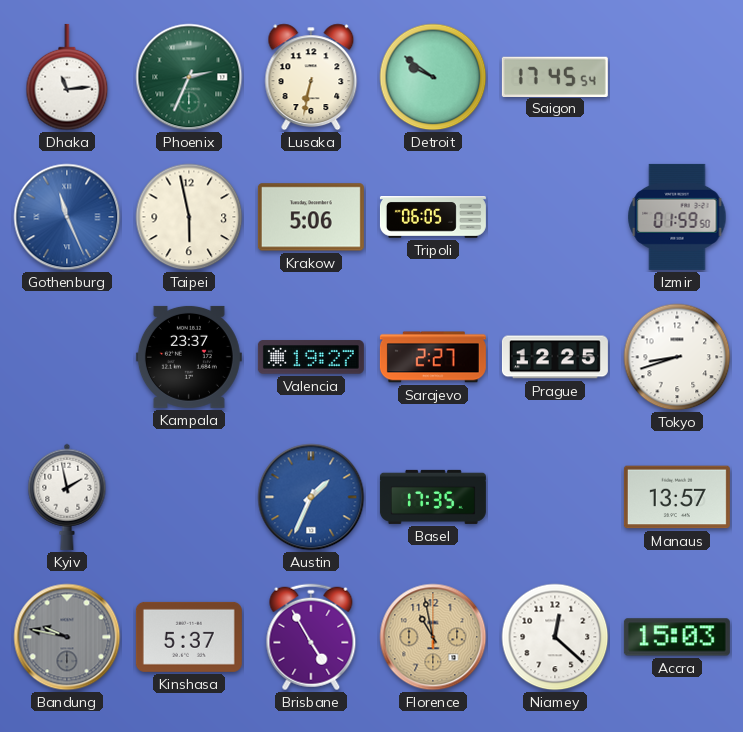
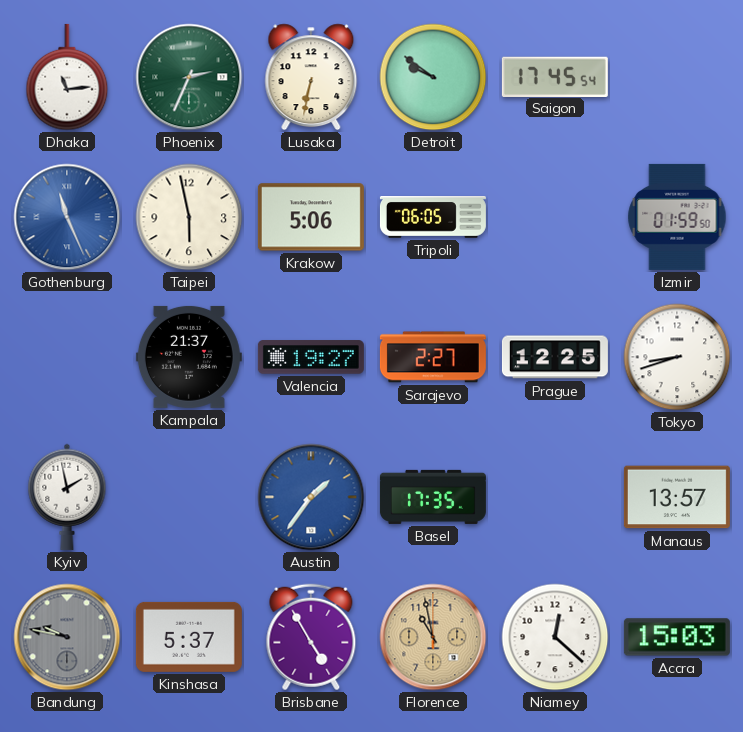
Kampala: 23:37 -> 21:37 (189, 357)
Austin: 1:34 -> 1:36 (311, 497)
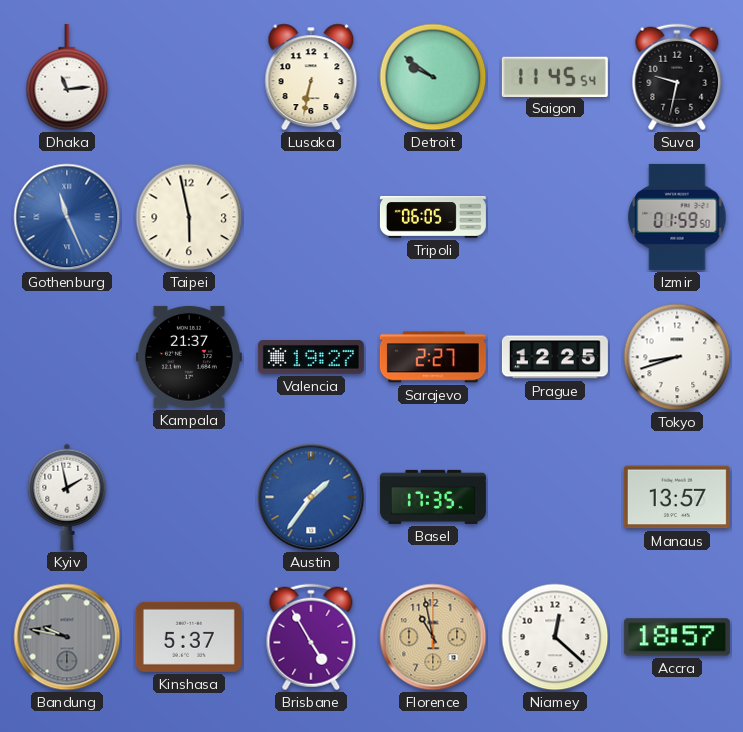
Phoenix: 2:34 -> none (189, 77)
Saigon: 17:45 -> 11:45 (555, 76)
Suva: none -> 9:32 (677, 77)
Krakow: 5:06 -> none (311, 217)
Accra: 15:03 -> 18:57 (677, 637)
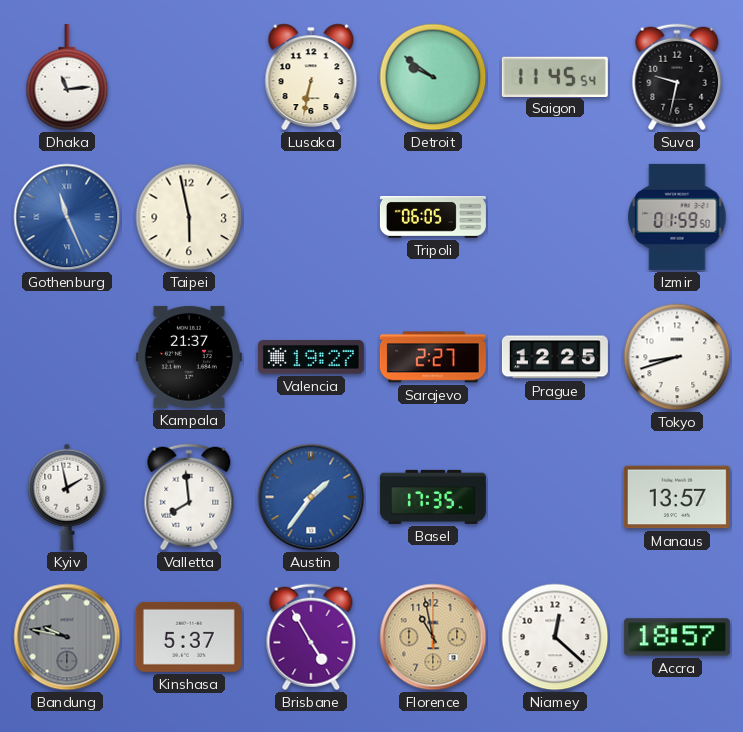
Valletta: none -> 7:59 (189, 497)
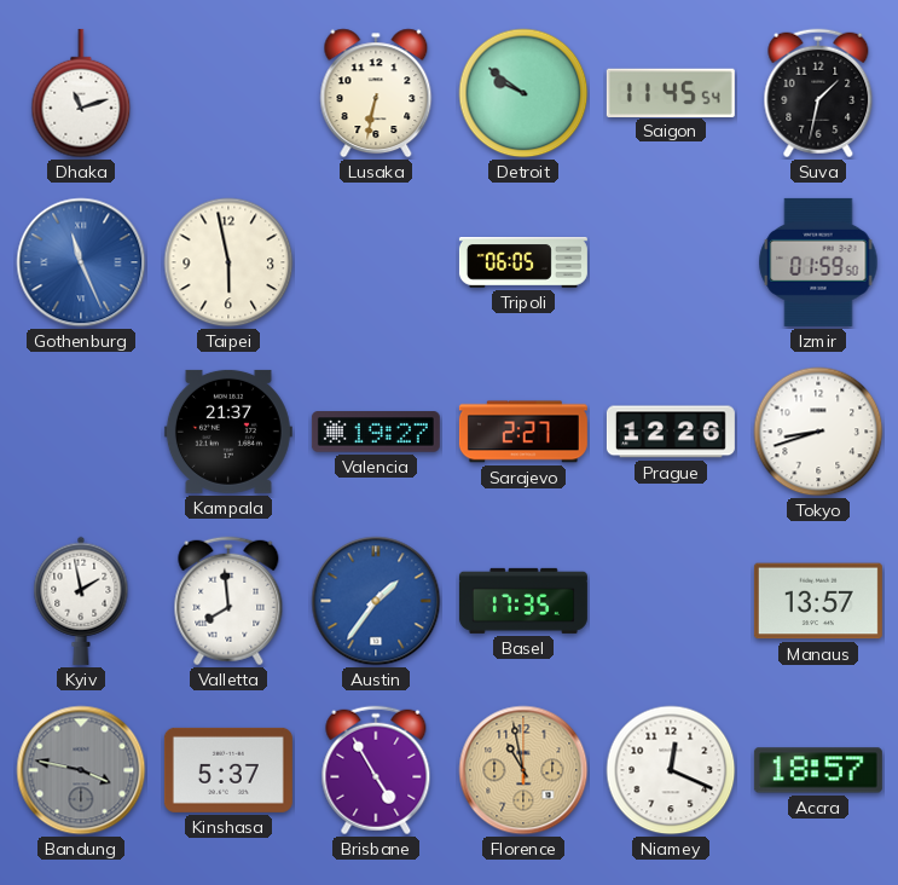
Dhaka: 11:14 -> 11:12 (81, 93)
Suva: 9:32 -> 1:32 (818, 93)
Prague: 12:25 -> 12:26 (671, 432)
Bandung: 9:47 -> 3:47 (81, 770)
Niamey: 12:22 -> 12:19 (671, 770)
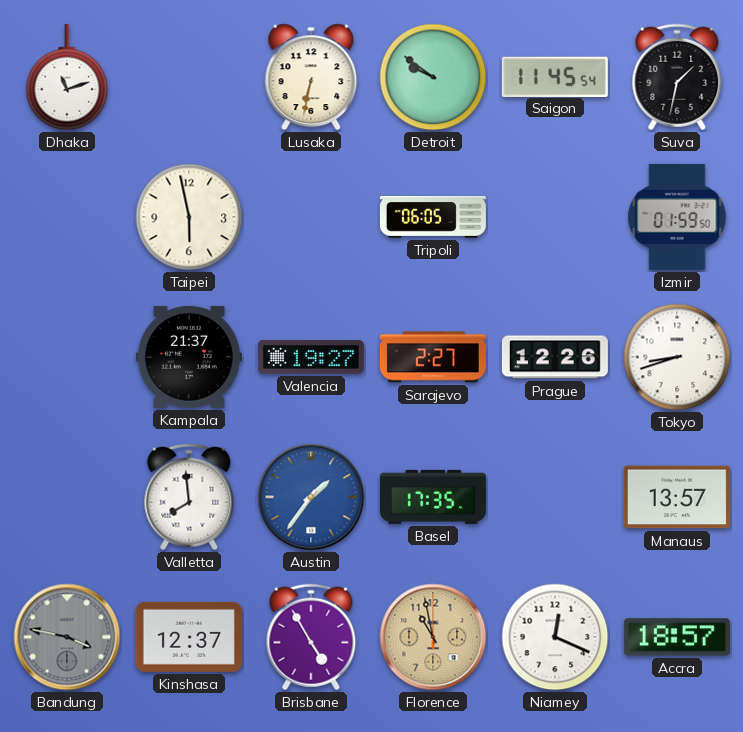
Gothenburg: 11:26 -> none (81, 262)
Kyiv: 1:58 -> none (81, 601)
Kinshasa: 5:37 -> 12:37 (189, 637)
